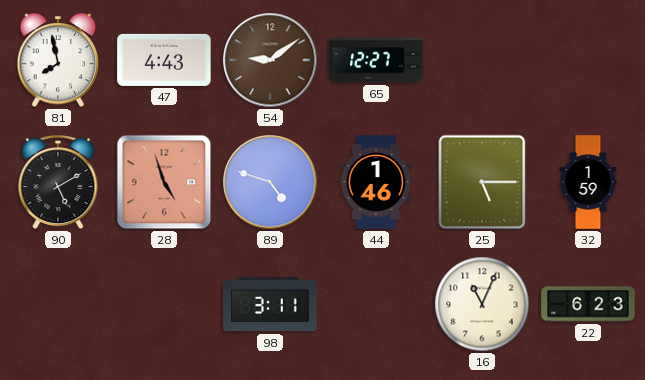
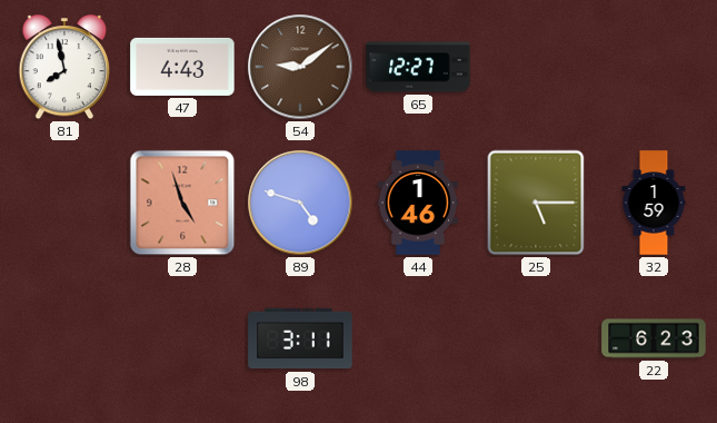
90: 5:10 -> none (58, 183)
16: 11:04 -> none (482, 304)
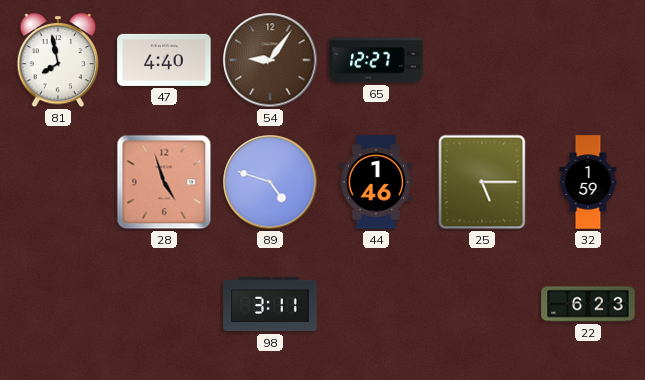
47: 4:43 -> 4:40 (164, 60)
54: 9:09 -> 9:06 (270, 60)
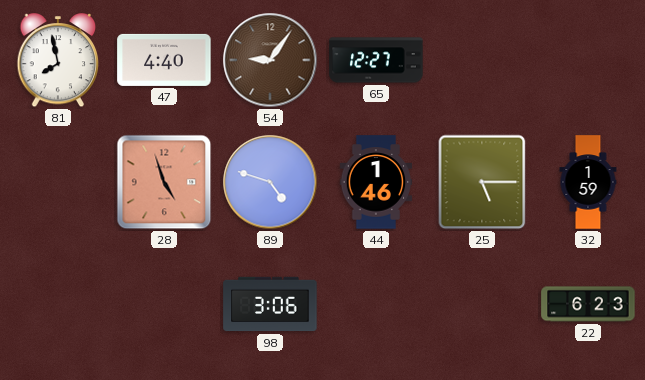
98: 3:11 -> 3:06 (270, 304)
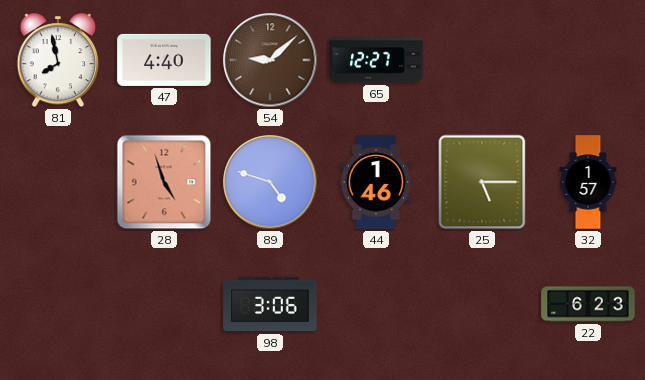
54: 9:06 -> 9:08 (270, 60)
32: 1:59 -> 1:57 (588, 182)
